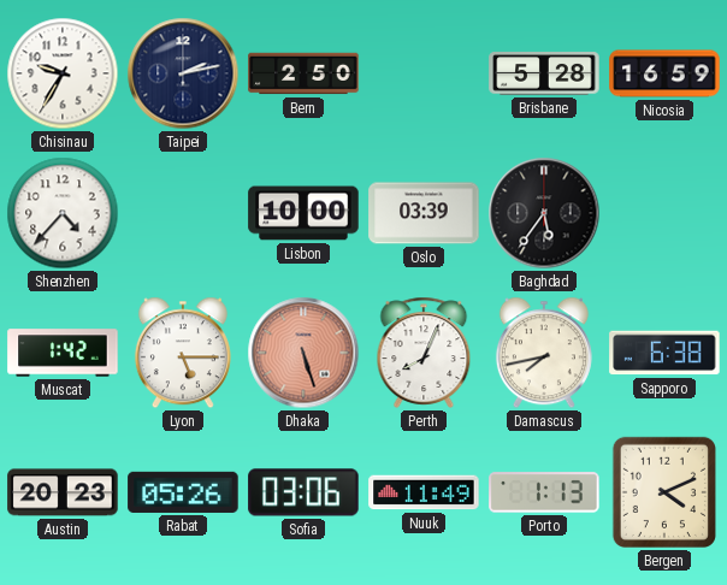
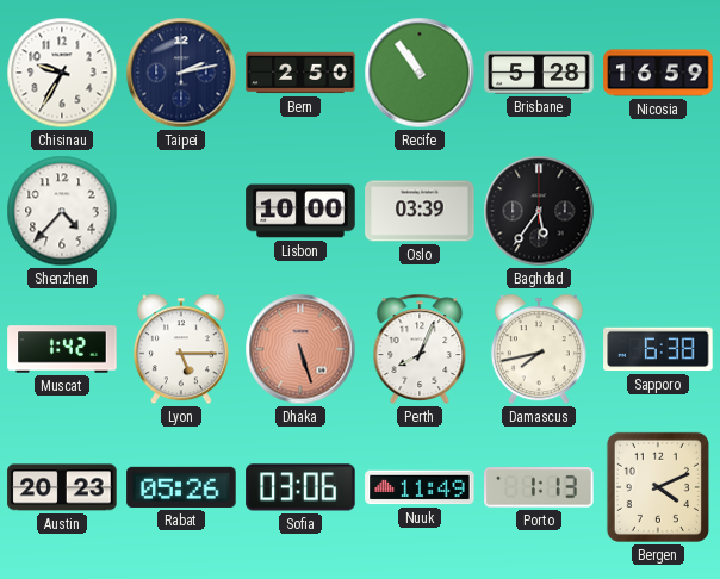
Recife: none -> 10:54 (420, 73)
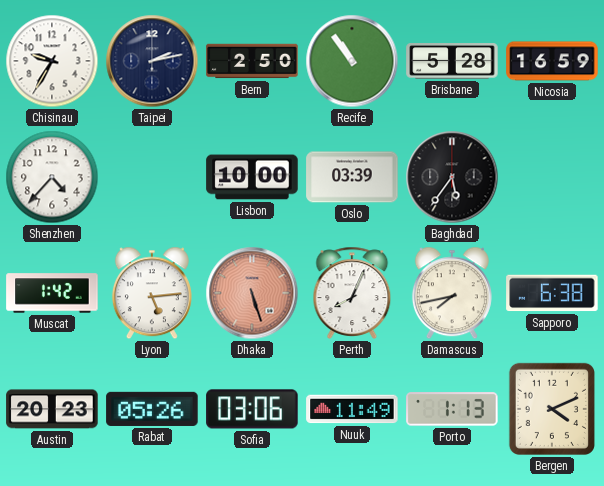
Lyon: 5:15 -> 5:14 (152, 293)
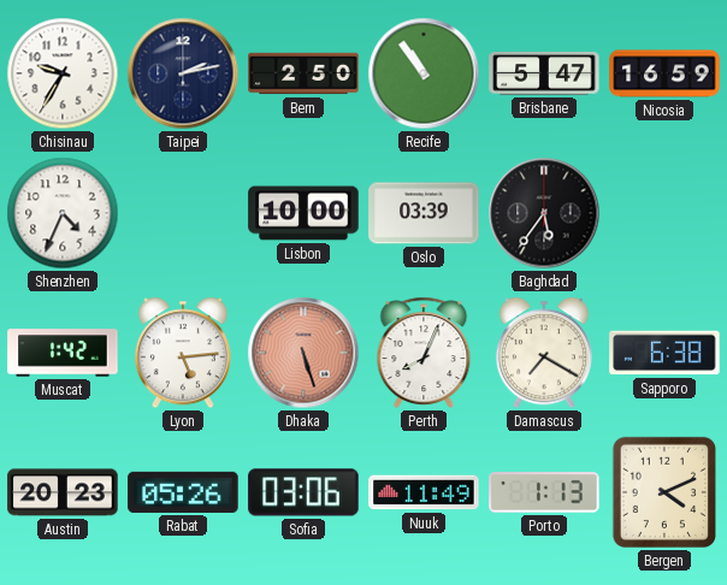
Brisbane: 5:28 -> 5:47 (544, 73)
Shenzhen: 4:37 -> 4:34 (63, 213)
Damascus: 7:43 -> 7:20 (544, 353)
